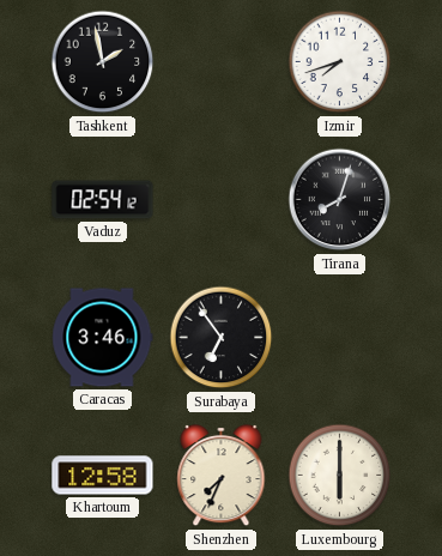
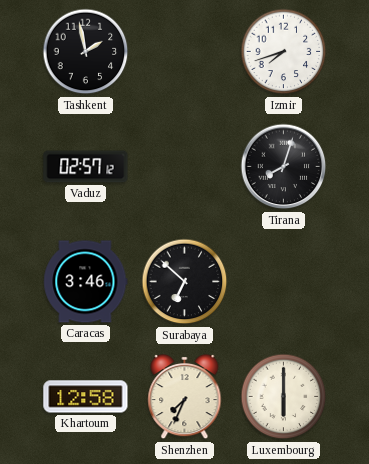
Vaduz: 02:54 -> 02:57 (86, 167)
Surabaya: 6:54 -> 6:52 (185, 282)
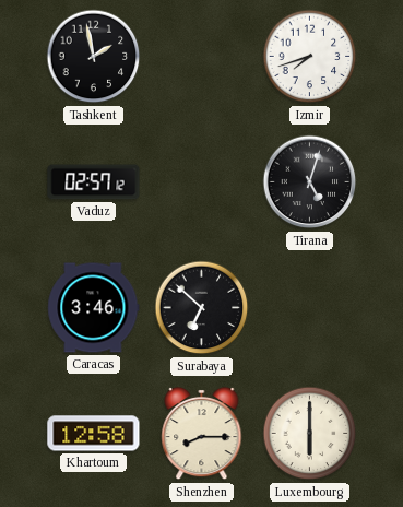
Tirana: 8:03 -> 5:03 (310, 182)
Shenzhen: 7:34 -> 8:15 (202, 434)
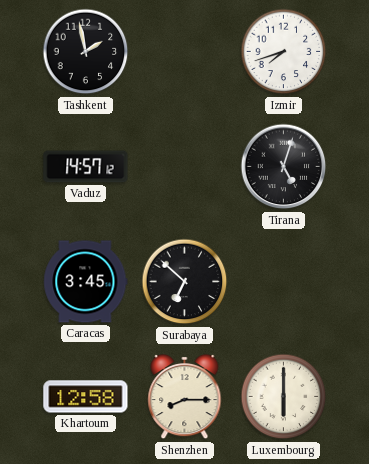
Vaduz: 02:57 -> 14:57 (86, 167)
Caracas: 3:46 -> 3:45 (86, 282)
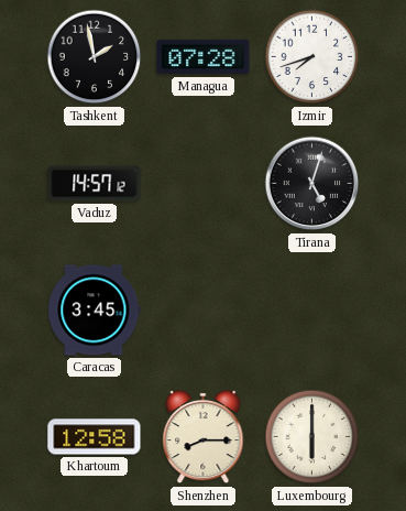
Managua: none -> 07:28 (204, 57)
Surabaya: 6:52 -> none (185, 282)
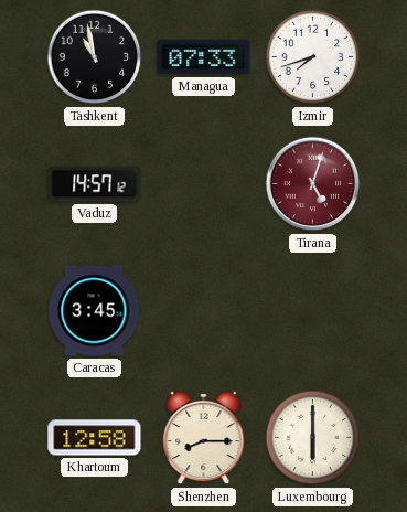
Tashkent: 1:58 -> 10:58 (95, 57)
Managua: 07:28 -> 07:33 (204, 57)
Tirana dial: black -> burgundy (313, 184)
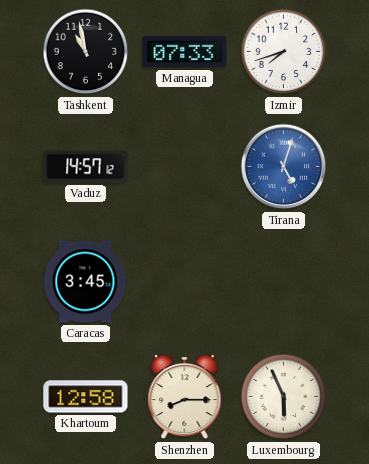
Tirana dial: burgundy -> blue (284, 167)
Luxembourg: 6:00 -> 5:56 (284, 397)
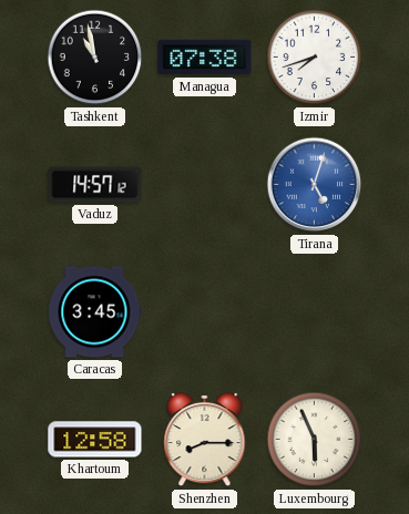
Managua: 07:33 -> 07:38 (205, 58)
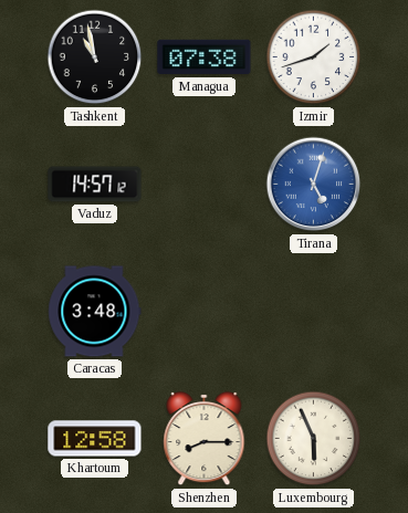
Izmir: 7:42 -> 1:42 (314, 57)
Caracas: 3:45 -> 3:48 (95, 312)
